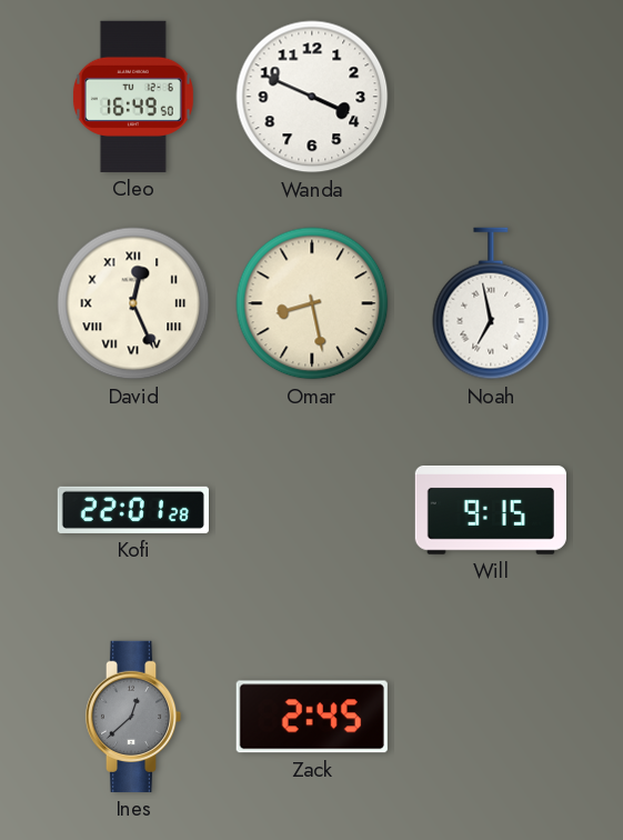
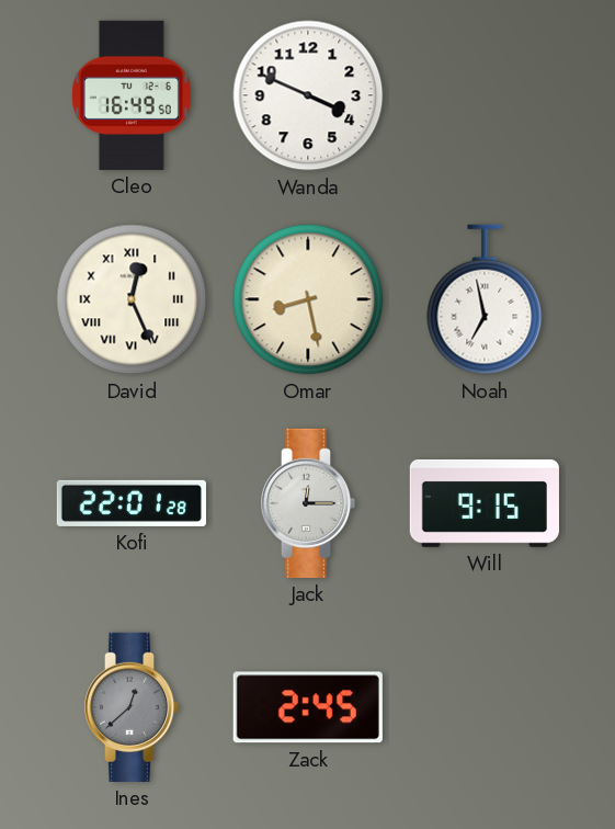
Jack: none -> 12:15 (308, 503)
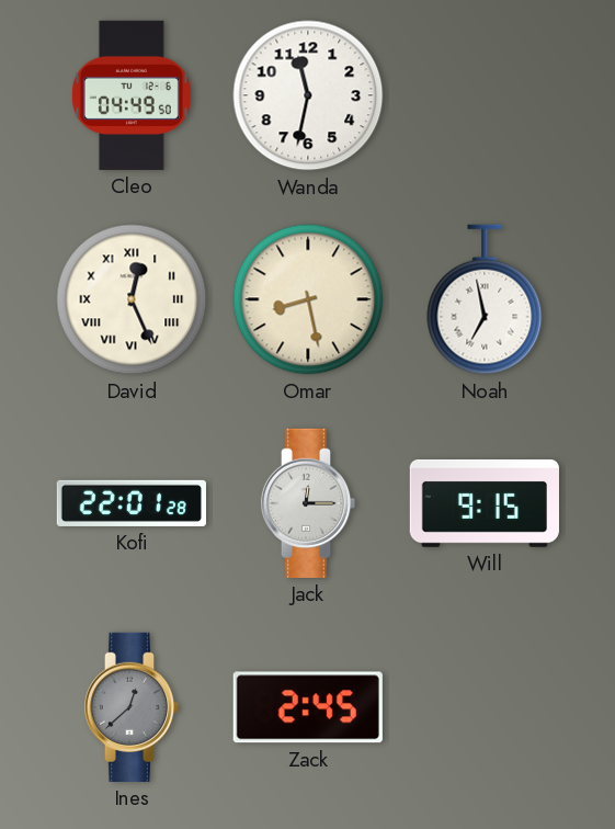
Cleo: 16:49 -> 04:49 (132, 95)
Wanda: 3:49 -> 11:32 (308, 95)
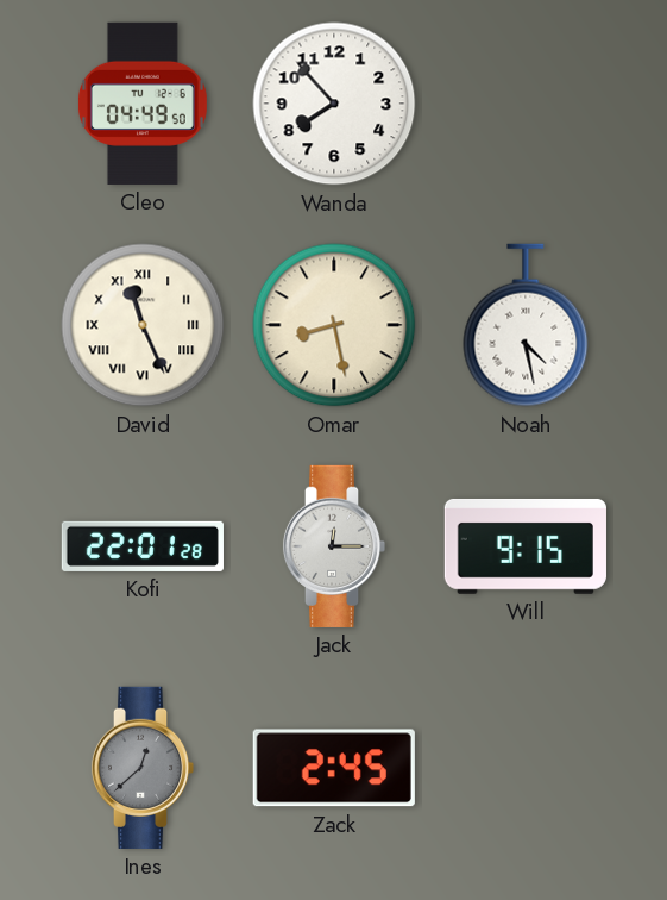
Wanda: 11:32 -> 7:53 (334, 104)
David: 12:26 -> 11:26 (143, 325)
Noah: 6:58 -> 4:28 (526, 325)
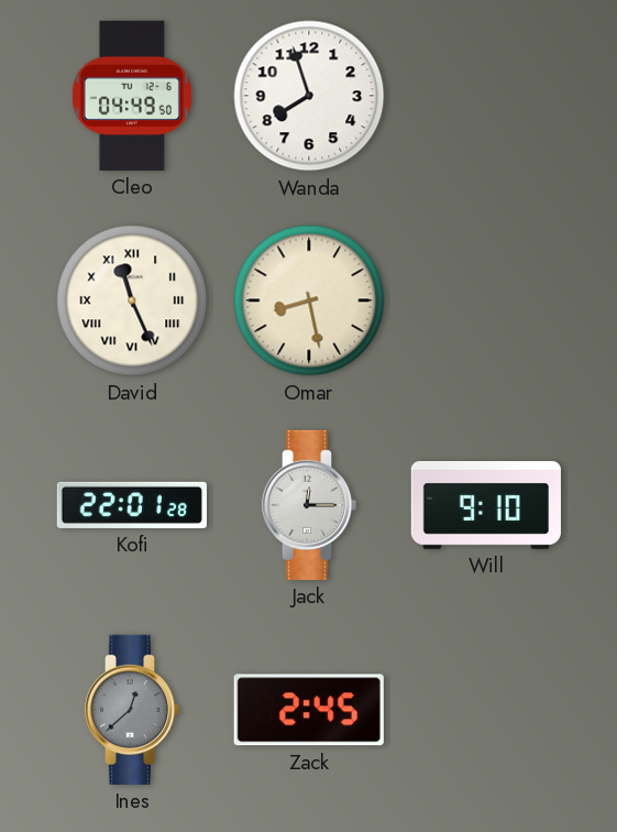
Wanda: 7:53 -> 7:57 (309, 96)
Noah: 4:28 -> none (526, 325)
Will: 9:15 -> 9:10 (486, 505)
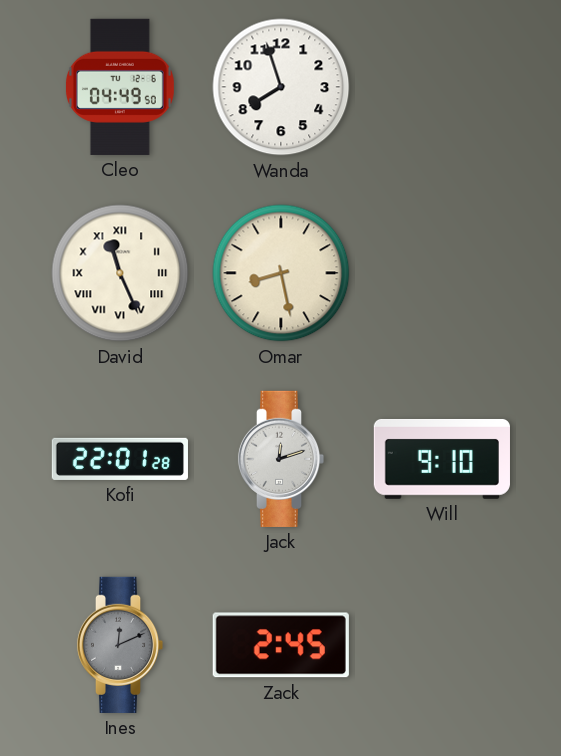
Jack: 12:15 -> 12:12 (281, 459)
Ines: 12:38 -> 12:11 (120, 645)
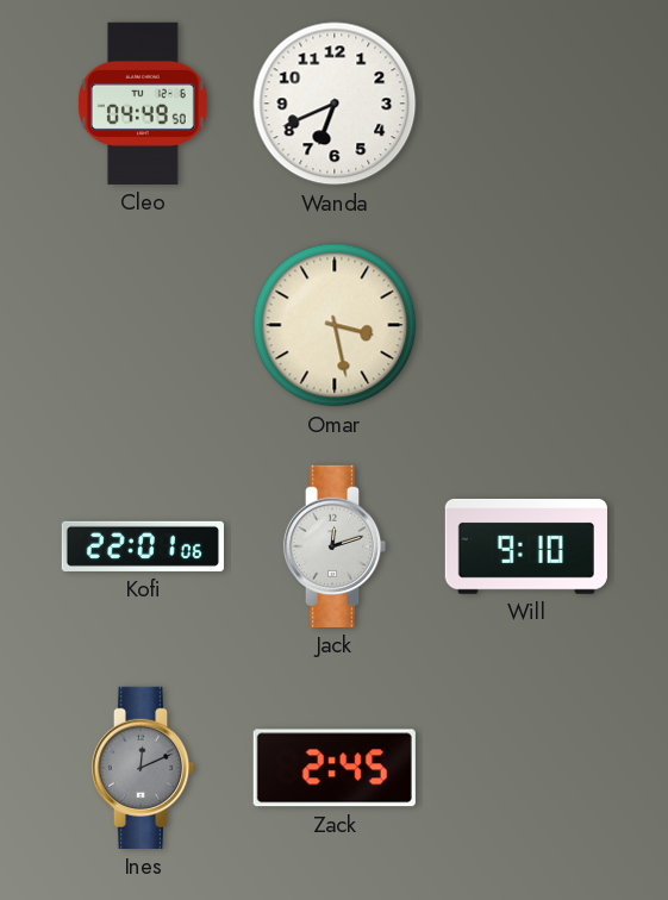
Wanda: 7:57 -> 6:41 (335, 104)
David: 11:26 -> none (120, 273)
Omar: 8:28 -> 3:28 (335, 325)
Kofi: 22:01:28 -> 22:01:06 (143, 546)
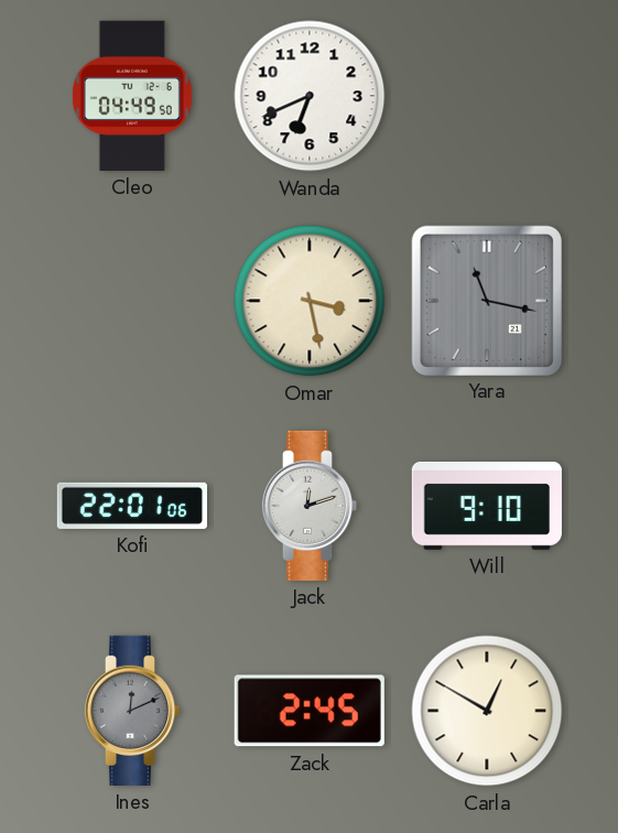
Yara: none -> 11:17 (486, 300)
Carla: none -> 12:50 (487, 711)
